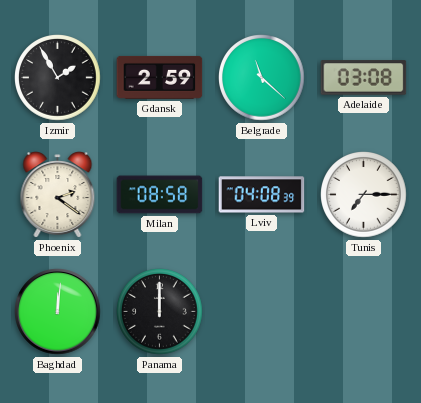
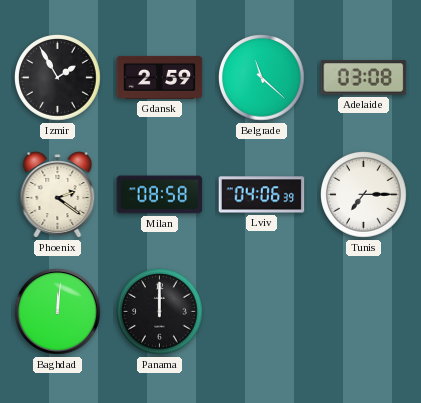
Lviv: 04:08 -> 04:06 (262, 195)
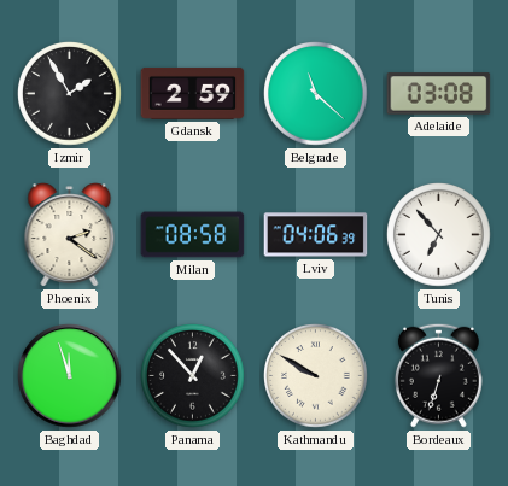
Tunis: 7:15 -> 6:53 (439, 235)
Baghdad: 12:01 -> 11:57 (70, 376)
Panama: 12:00 -> 12:53 (193, 376)
Kathmandu: none -> 9:50 (316, 376)
Bordeaux: none -> 6:33 (438, 375)
